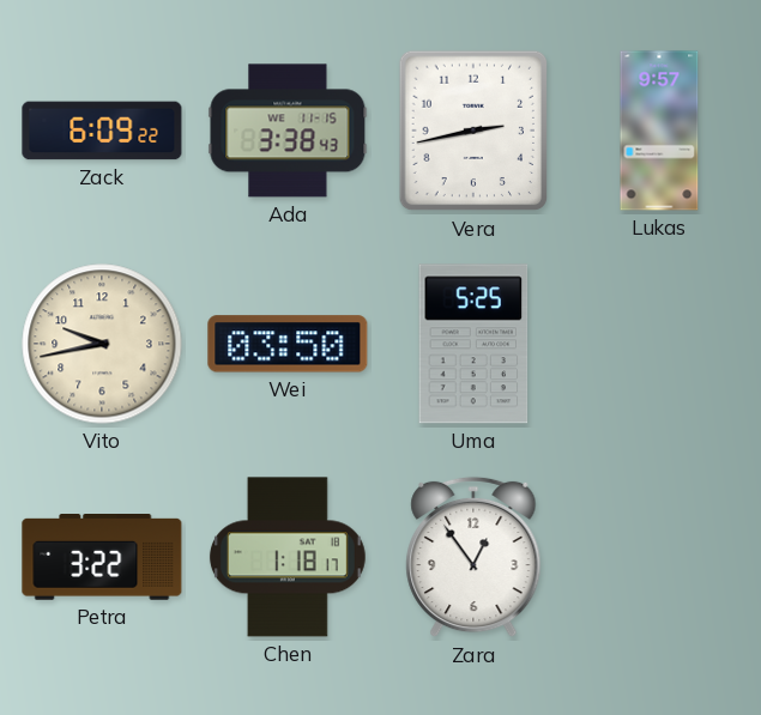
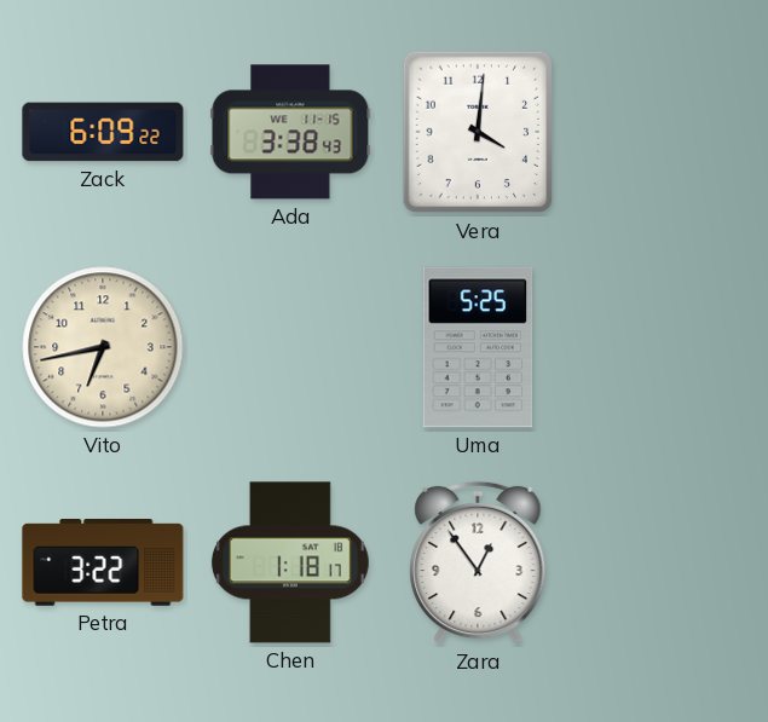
Vera: 2:43 -> 4:01 (478, 132)
Lukas: 9:57 -> none (659, 131)
Vito: 9:43 -> 6:43 (103, 347)
Wei: 03:50 -> none (288, 344)
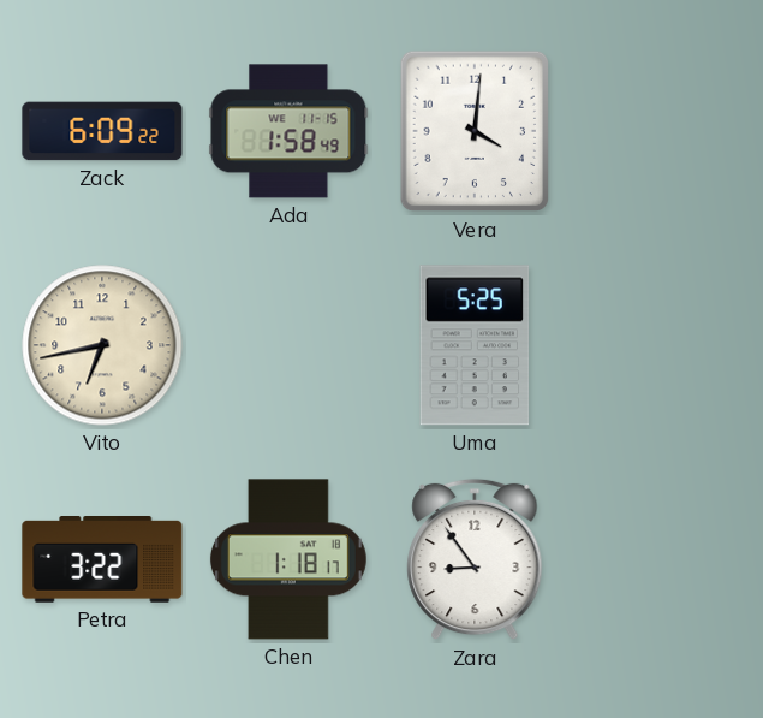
Ada: 3:38 -> 1:58 (288, 131)
Zara: 12:54 -> 8:54 (475, 559)
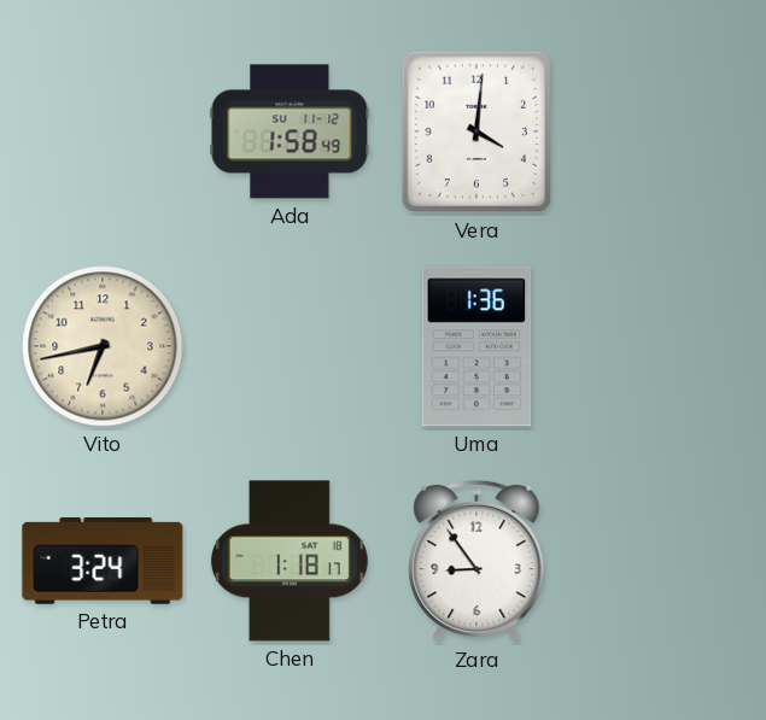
Zack: 6:09 -> none (102, 131)
Ada date: WE 11-15 -> SU 11-12 (290, 131)
Uma: 5:25 -> 1:36 (476, 346)
Petra: 3:22 -> 3:24 (103, 562)
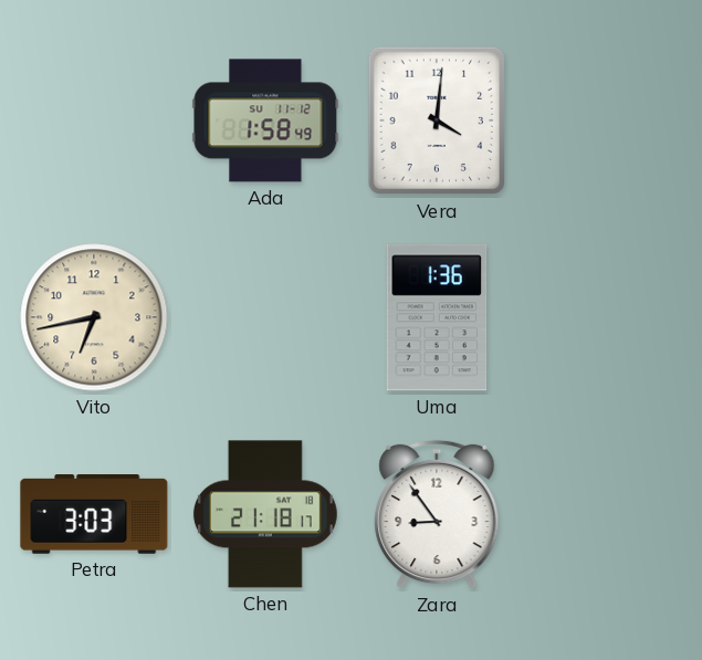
Petra: 3:24 -> 3:03 (94, 515)
Chen: 1:18 -> 21:18 (265, 514)
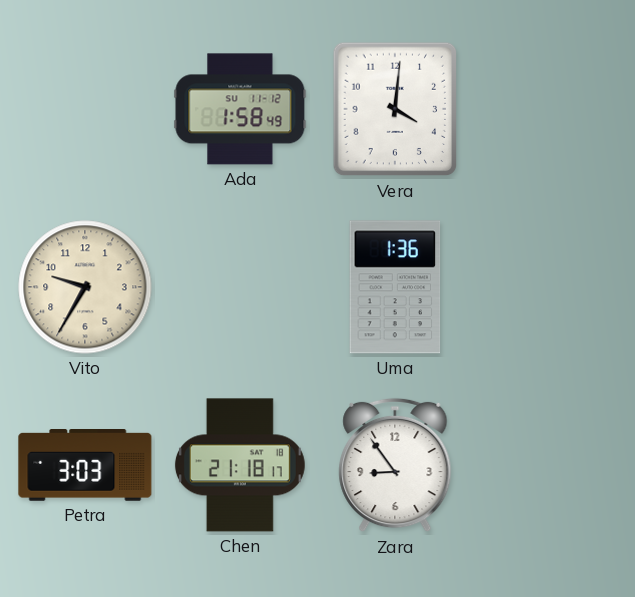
Vito: 6:43 -> 9:35 (85, 287)
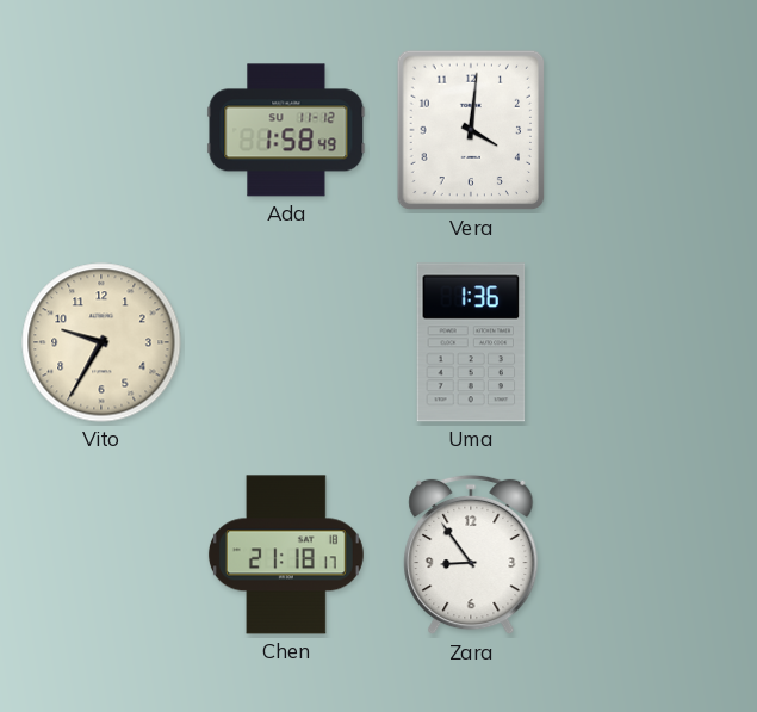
Petra: 3:03 -> none (85, 466)
